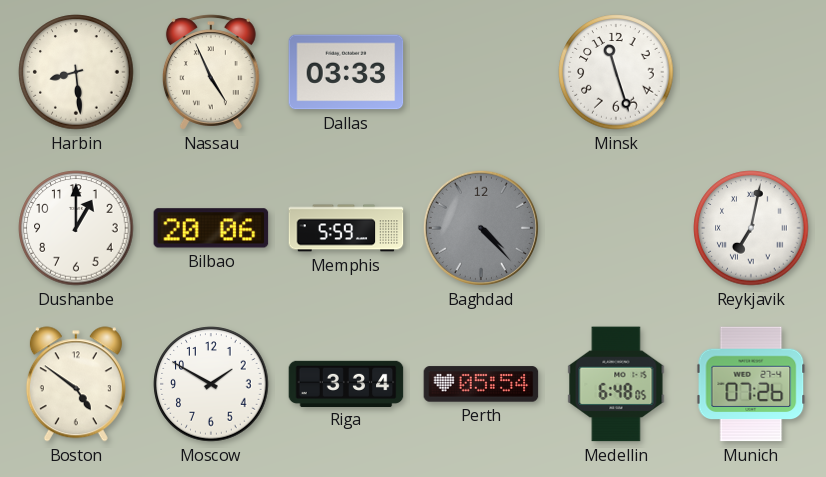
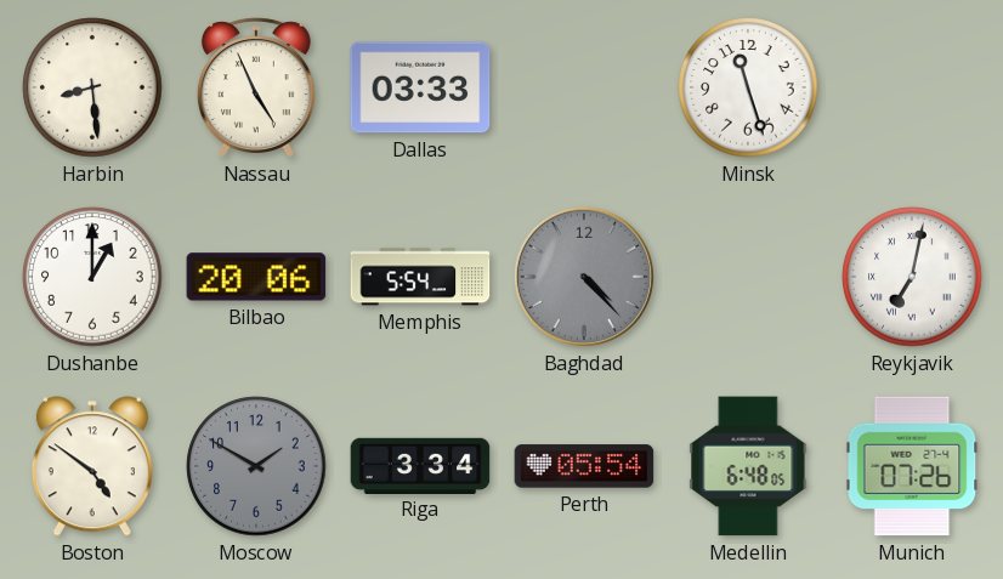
Memphis: 5:59 -> 5:54 (420, 277)
Moscow dial: white -> grey (256, 466)
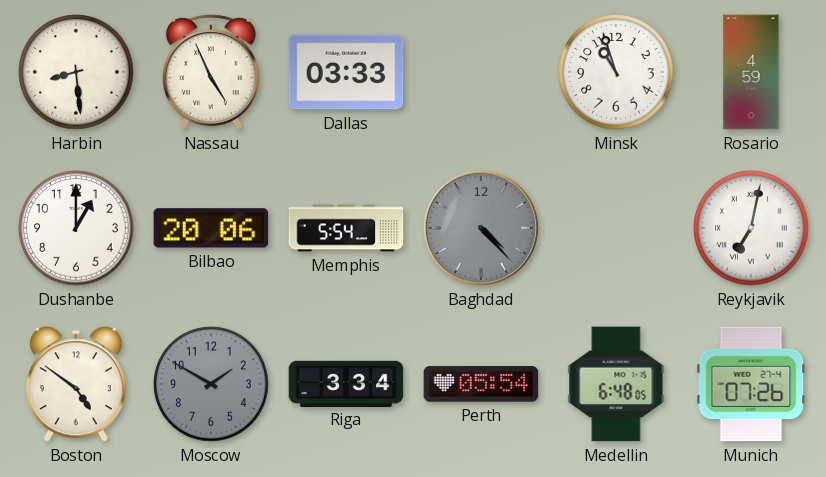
Minsk: 11:27 -> 10:57 (616, 72)
Rosario: none -> 4:59 (751, 72)
